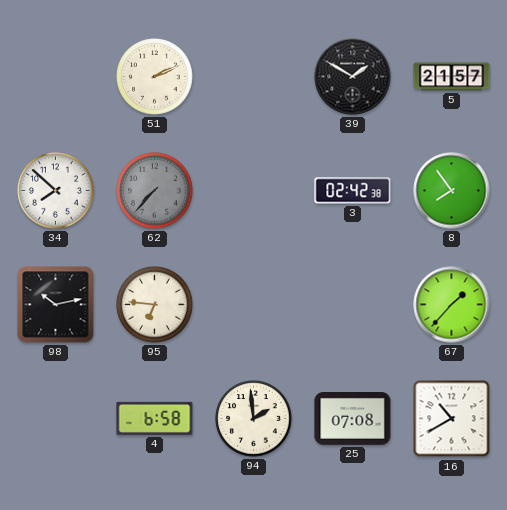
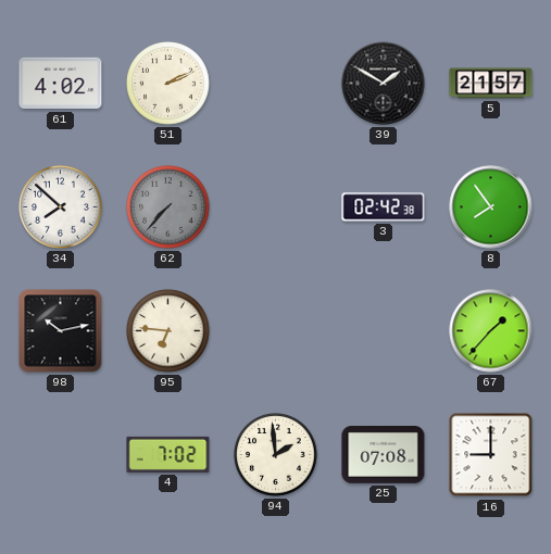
61: none -> 4:02 (61, 84)
4: 6:58 -> 7:02 (168, 454)
16: 10:40 -> 9:00 (491, 455)
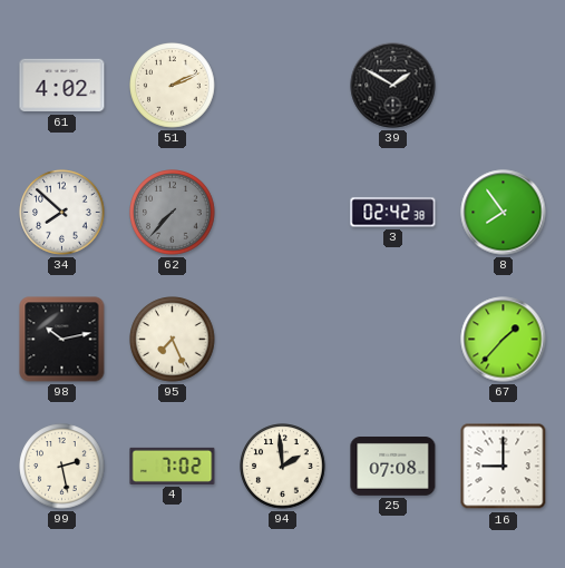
5: 21:57 -> none (491, 84)
95: 6:46 -> 7:26 (173, 340)
99: none -> 2:28 (62, 467)
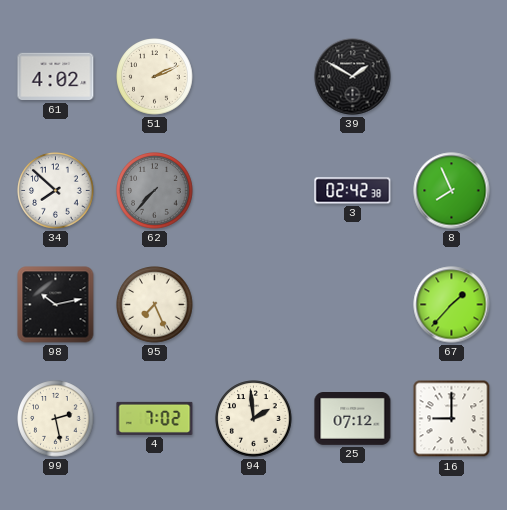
8: 7:54 -> 7:56 (452, 191)
25: 07:08 -> 07:12 (353, 419)
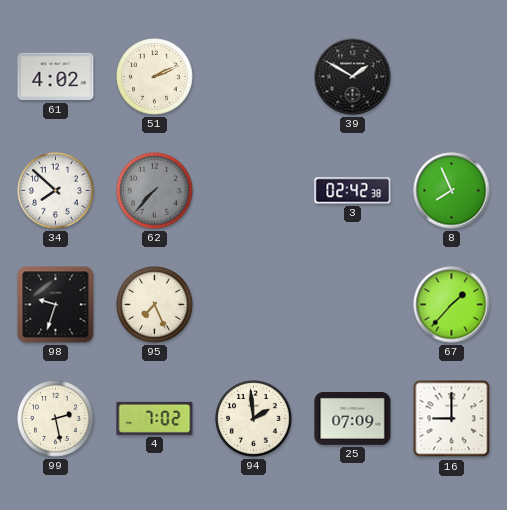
98: 10:13 -> 9:33 (56, 305)
25: 07:12 -> 07:09 (353, 419)
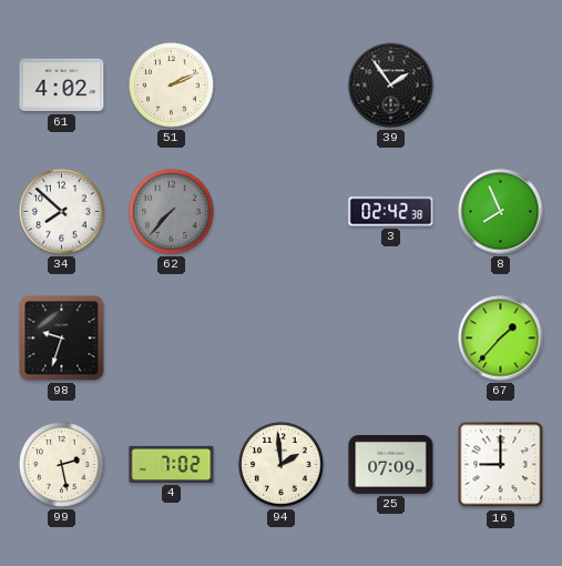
39: 1:50 -> 1:54 (391, 85)
95: 7:26 -> none (155, 305)
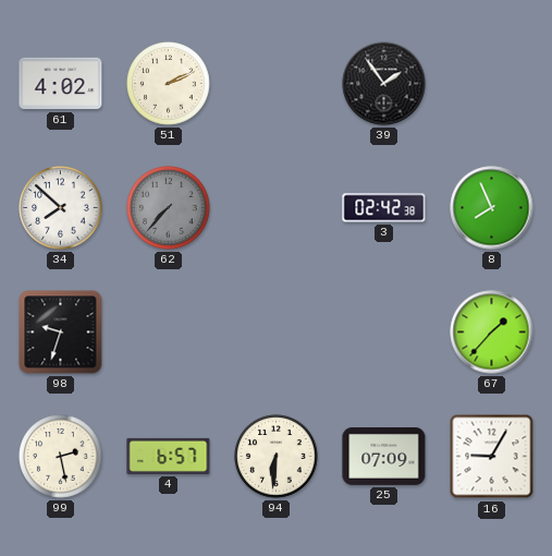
4: 7:02 -> 6:57 (169, 456)
94: 1:59 -> 6:31 (277, 457)
16: 9:00 -> 9:05 (492, 457)
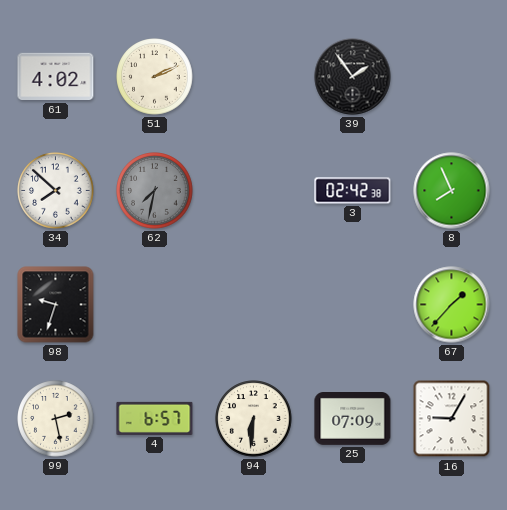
62: 7:37 -> 7:32 (155, 191)
